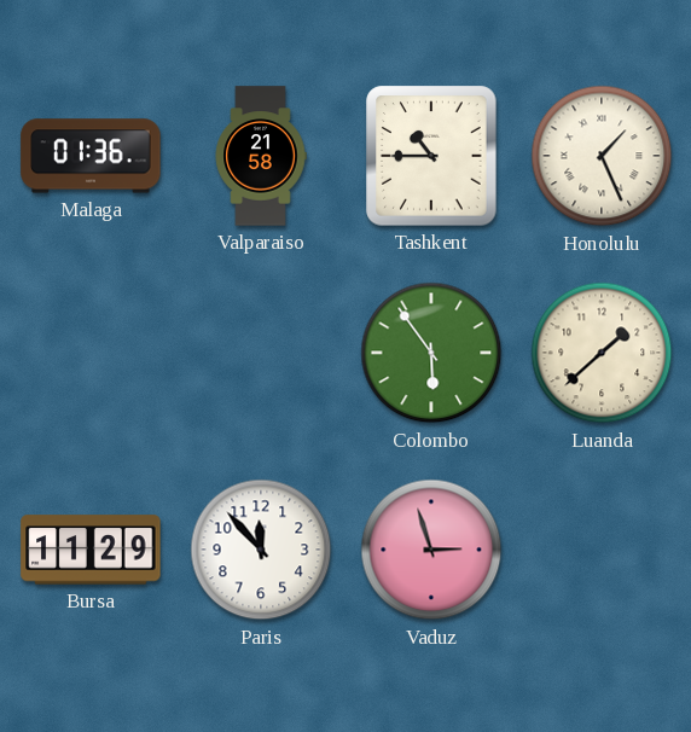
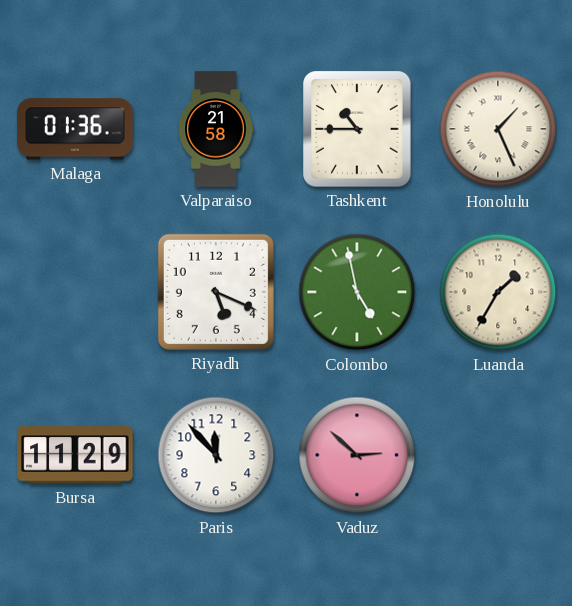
Riyadh: none -> 5:19 (216, 292)
Colombo: 5:54 -> 4:58 (357, 292)
Luanda: 1:38 -> 1:35 (498, 292)
Vaduz: 2:57 -> 2:52 (357, 455)
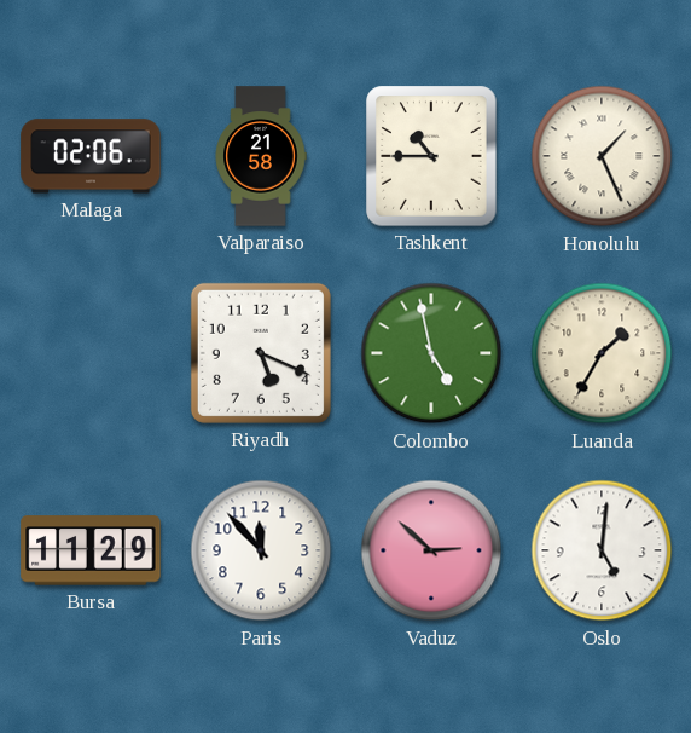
Malaga: 01:36 -> 02:06 (91, 156)
Oslo: none -> 5:01 (602, 550)
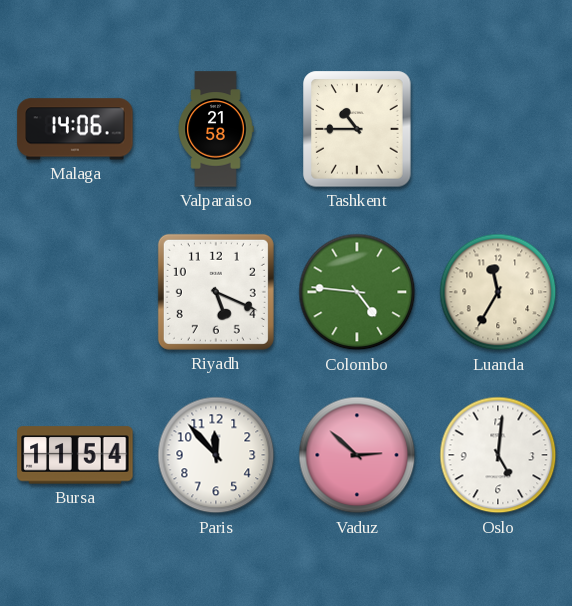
Malaga: 02:06 -> 14:06 (75, 129)
Honolulu: 1:26 -> none (602, 156)
Colombo: 4:58 -> 4:46 (357, 292)
Luanda: 1:35 -> 11:35 (498, 292)
Bursa: 11:29 -> 11:54 (75, 455)
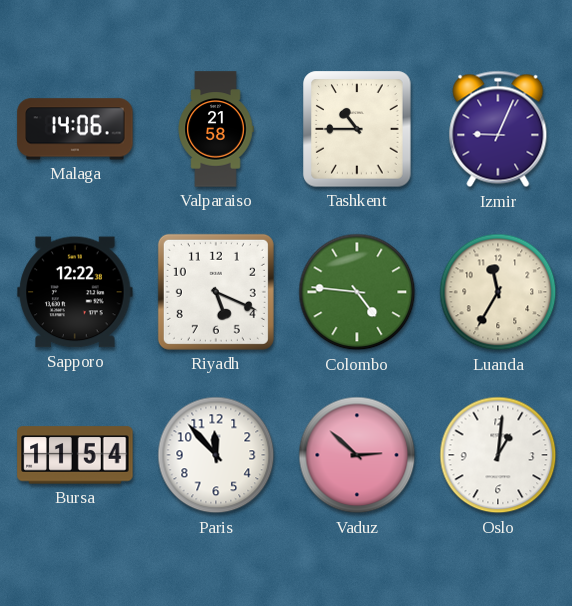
Izmir: none -> 9:04 (498, 129)
Sapporo: none -> 12:22 (75, 292)
Oslo: 5:01 -> 1:01 (498, 455)
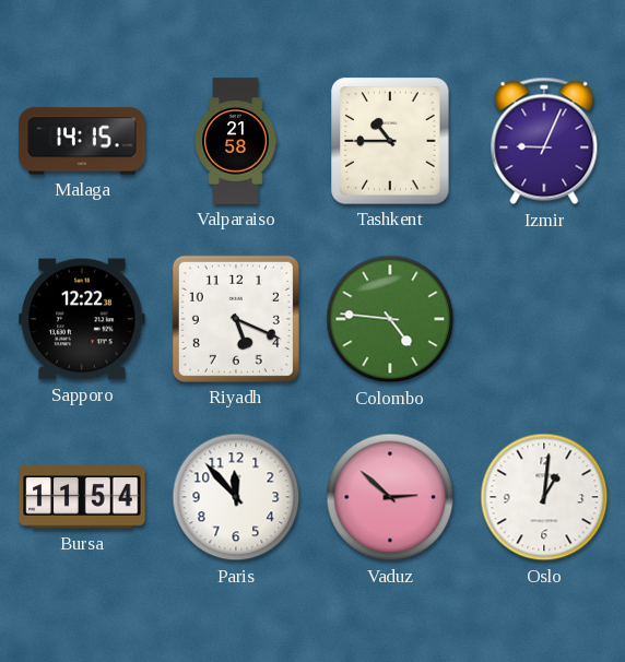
Malaga: 14:06 -> 14:15 (82, 141)
Luanda: 11:35 -> none (498, 292)
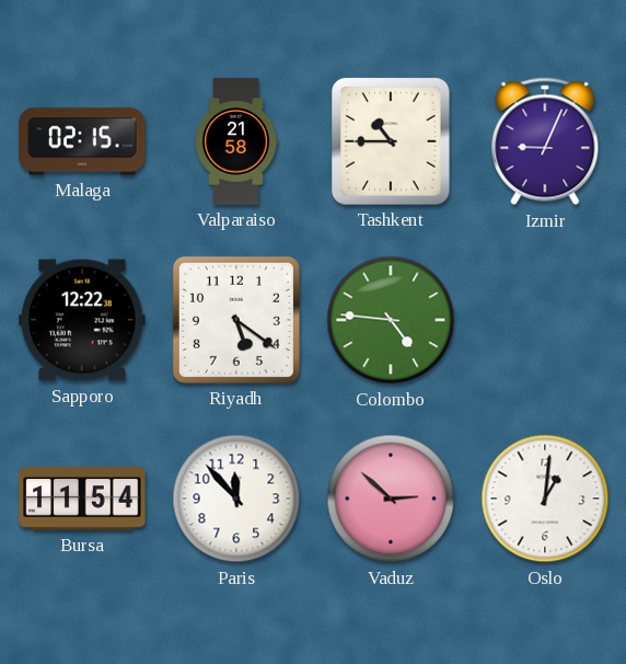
Malaga: 14:15 -> 02:15 (82, 141)
Riyadh: 5:19 -> 5:21 (236, 320)
